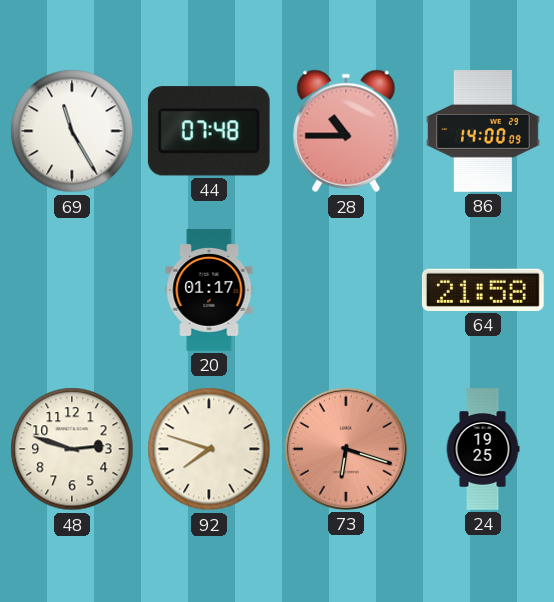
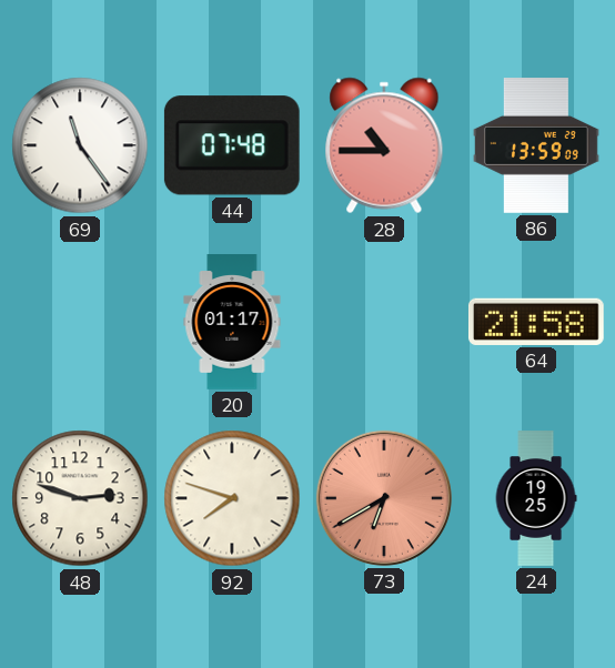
69: 11:25 -> 11:24 (80, 145)
86: 14:00 -> 13:59 (536, 145)
73: 6:18 -> 6:40 (384, 498)
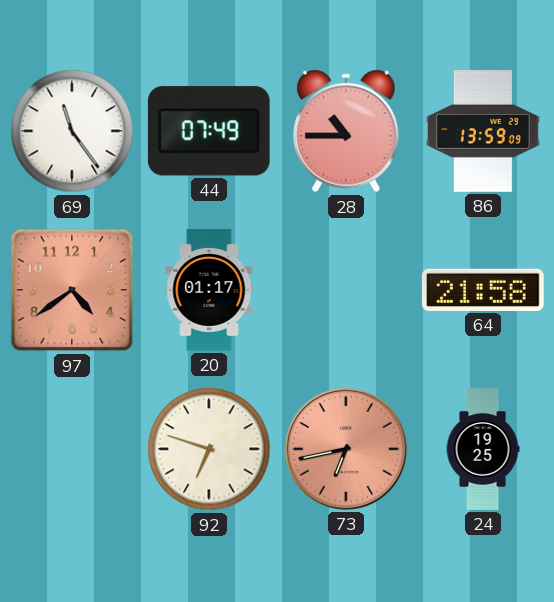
44: 07:48 -> 07:49 (209, 131)
97: none -> 4:39 (72, 290)
48: 2:48 -> none (80, 498)
92: 7:48 -> 6:48 (209, 449)
73: 6:40 -> 6:43 (346, 449)
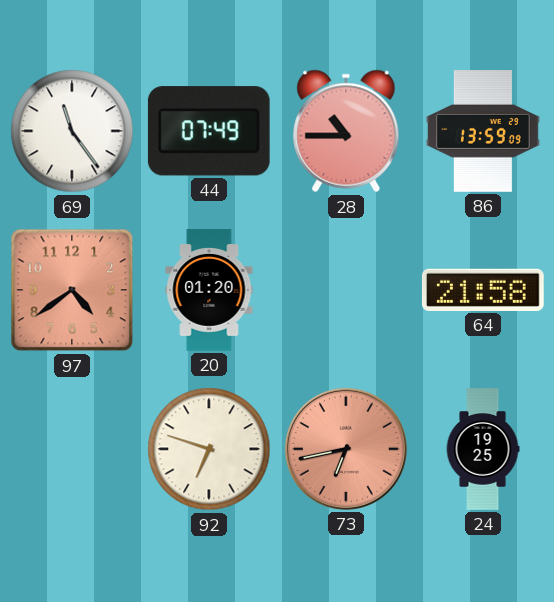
20: 01:17 -> 01:20 (209, 290)
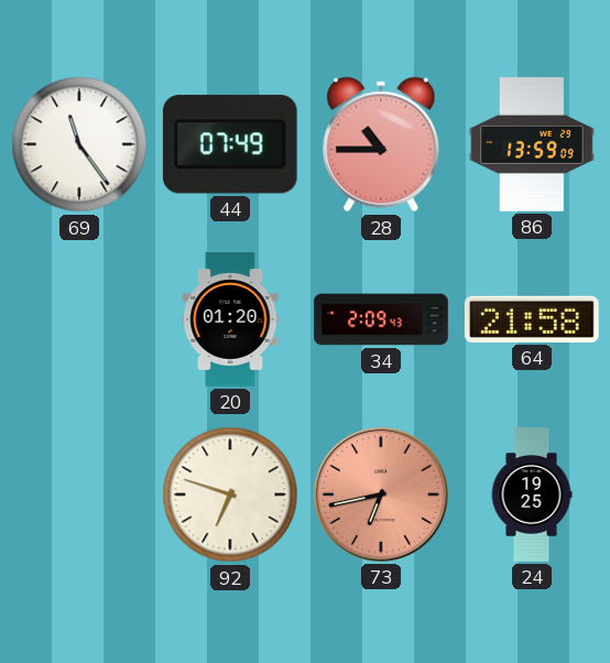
97: 4:39 -> none (72, 290)
34: none -> 2:09 (381, 319)
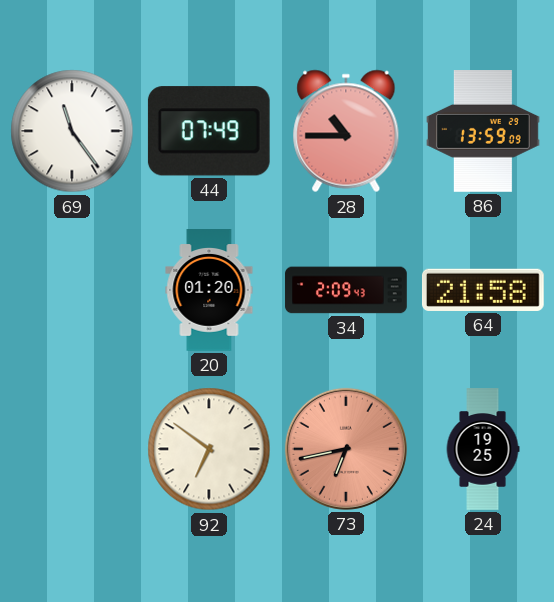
92: 6:48 -> 6:51 (209, 449)
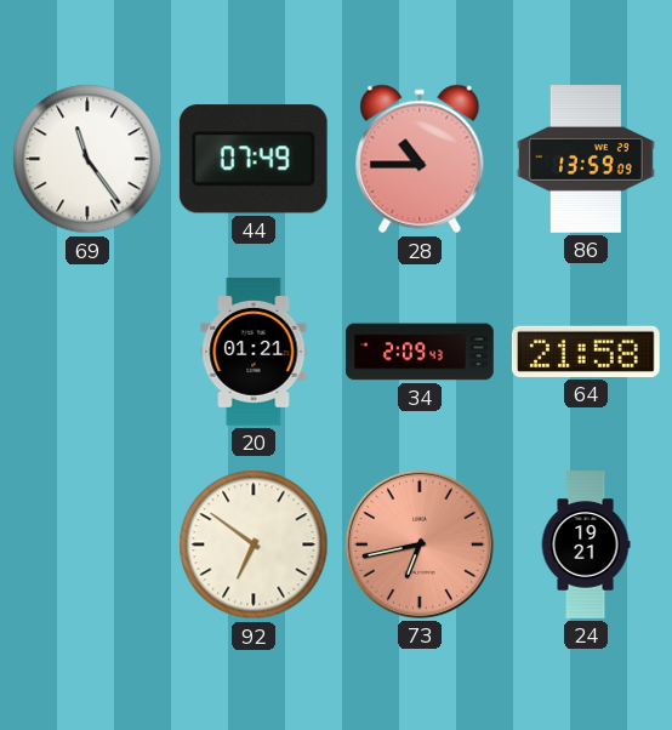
20: 01:20 -> 01:21 (254, 352)
24: 19:25 -> 19:21 (586, 544)
